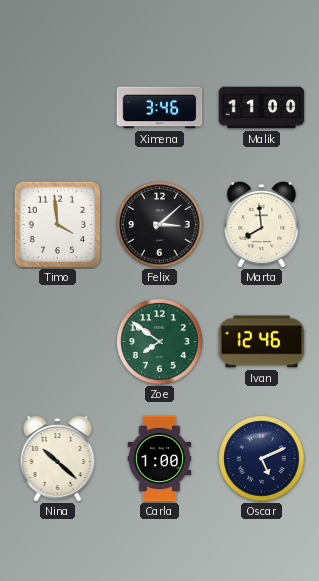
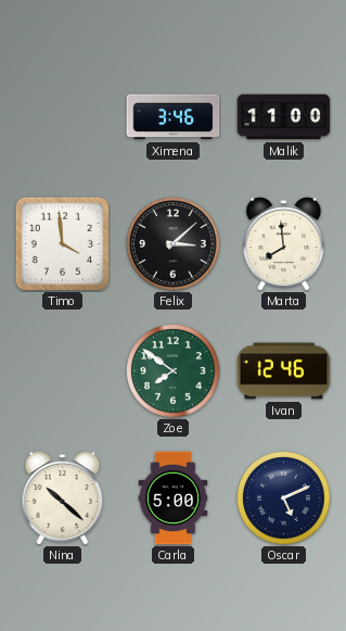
Carla: 1:00 -> 5:00 (174, 499)
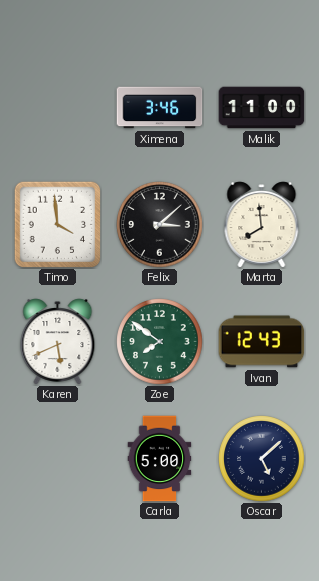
Karen: none -> 5:41 (58, 342)
Ivan: 12:46 -> 12:43 (262, 342)
Nina: 10:22 -> none (63, 499)
Oscar: 5:11 -> 5:08 (262, 459)
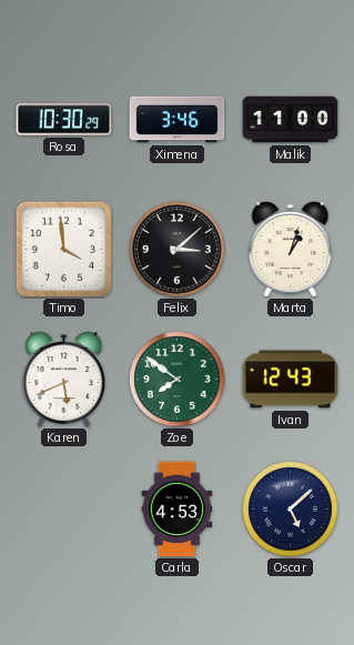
Rosa: none -> 10:30 (64, 120)
Marta: 7:59 -> 1:03 (291, 250)
Carla: 5:00 -> 4:53 (178, 510)
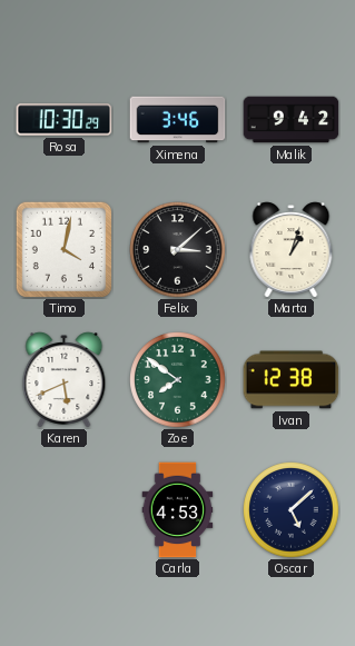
Malik: 11:00 -> 9:42 (292, 120)
Timo: 3:59 -> 4:02 (63, 249)
Ivan: 12:43 -> 12:38 (292, 380)
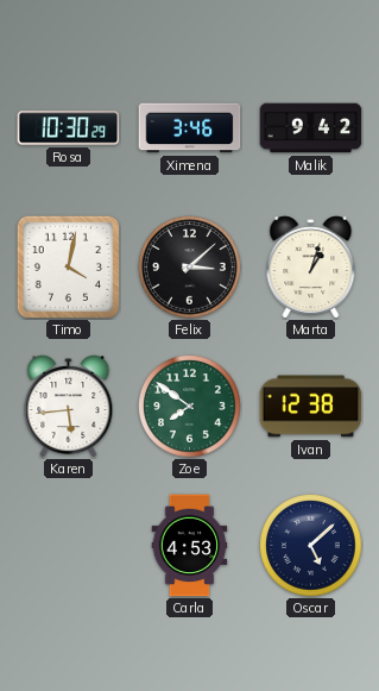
Karen: 5:41 -> 5:44 (69, 407)
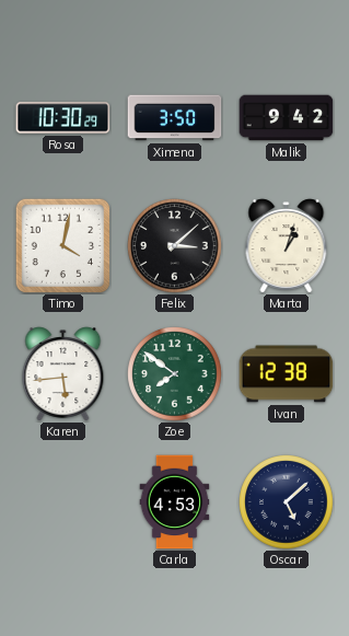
Ximena: 3:46 -> 3:50 (175, 118)
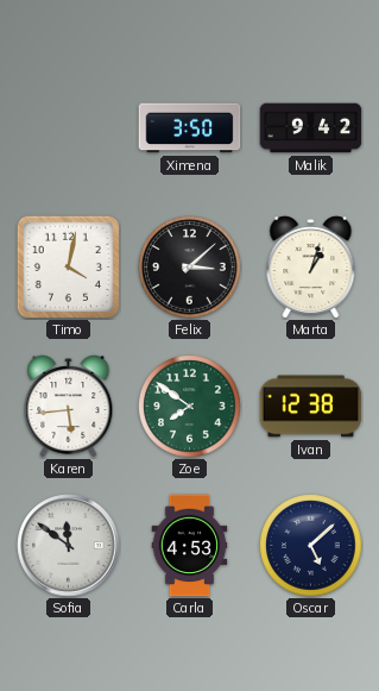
Rosa: 10:30 -> none (63, 118)
Sofia: none -> 11:51 (69, 546)
